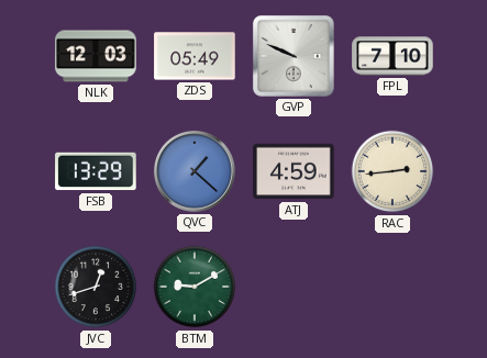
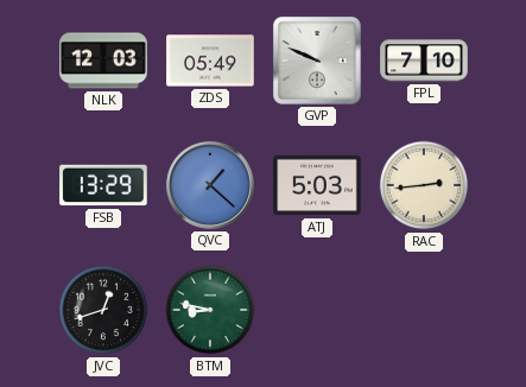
ATJ: 4:59 -> 5:03 (317, 185)
BTM: 9:10 -> 8:47 (210, 310)
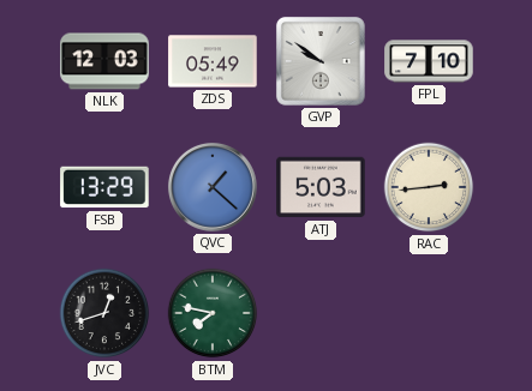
GVP: 9:49 -> 9:51 (321, 61)
BTM: 8:47 -> 7:47 (213, 313)
